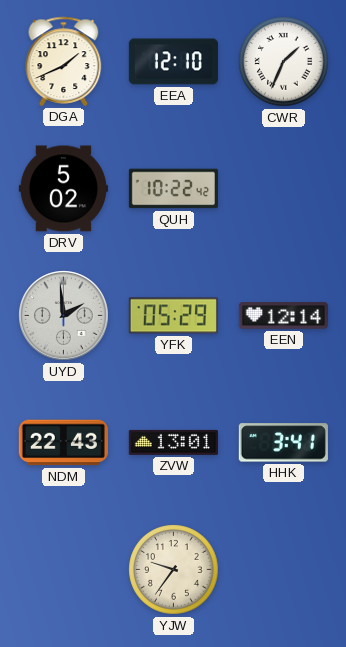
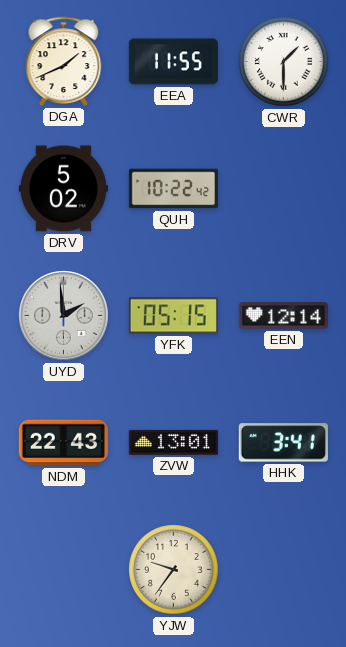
EEA: 12:10 -> 11:55 (173, 62)
CWR: 1:34 -> 1:30 (284, 62)
YFK: 05:29 -> 05:15 (173, 316)
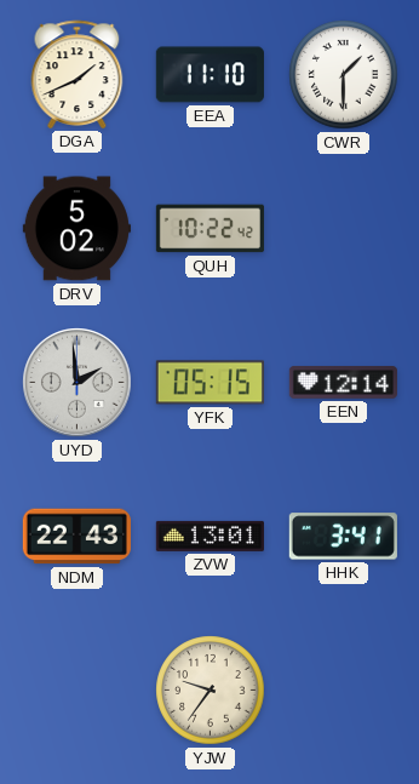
EEA: 11:55 -> 11:10 (209, 75)
